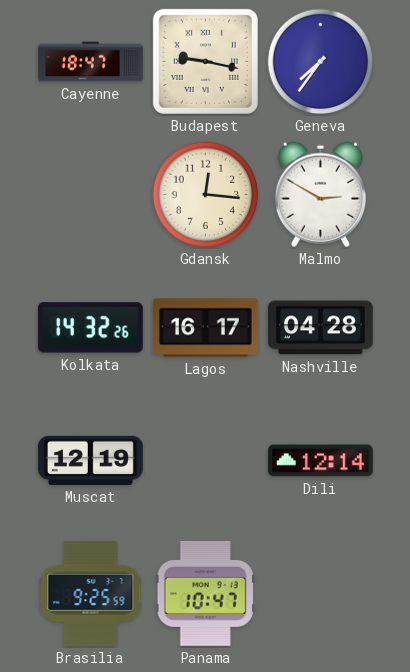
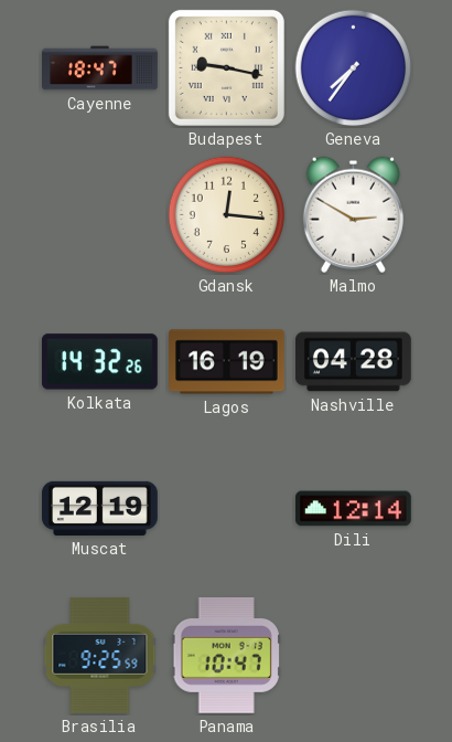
Lagos: 16:17 -> 16:19 (227, 362)
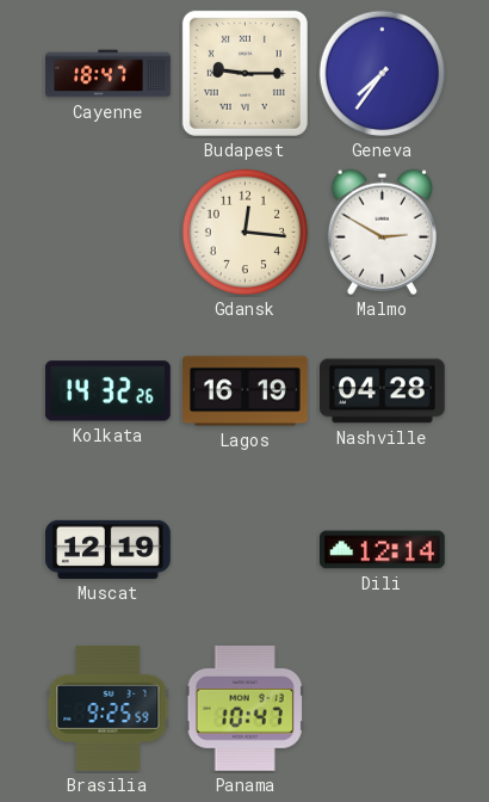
Budapest: 9:17 -> 9:15 (244, 73)
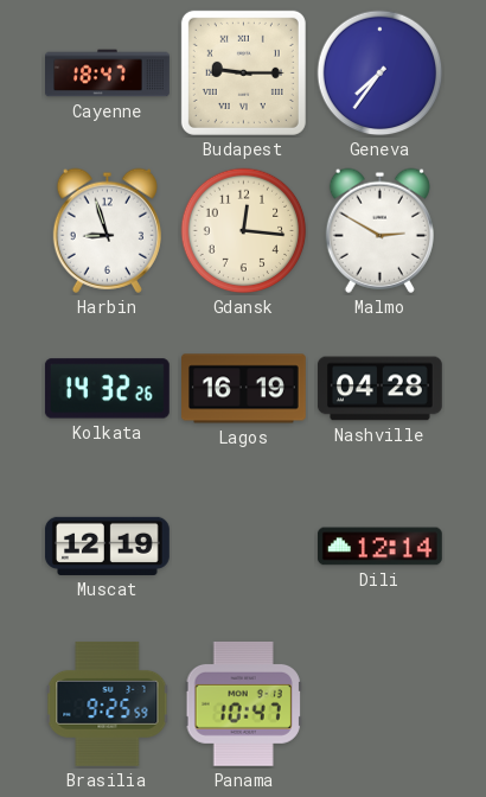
Harbin: none -> 8:57 (107, 230)
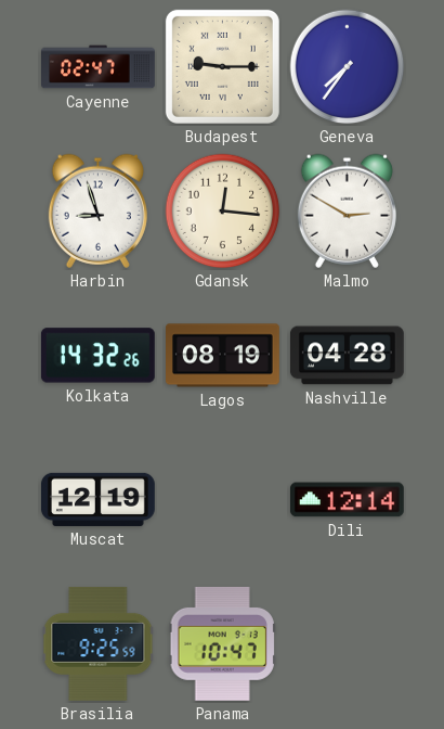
Cayenne: 18:47 -> 02:47 (99, 67)
Lagos: 16:19 -> 08:19 (223, 356)
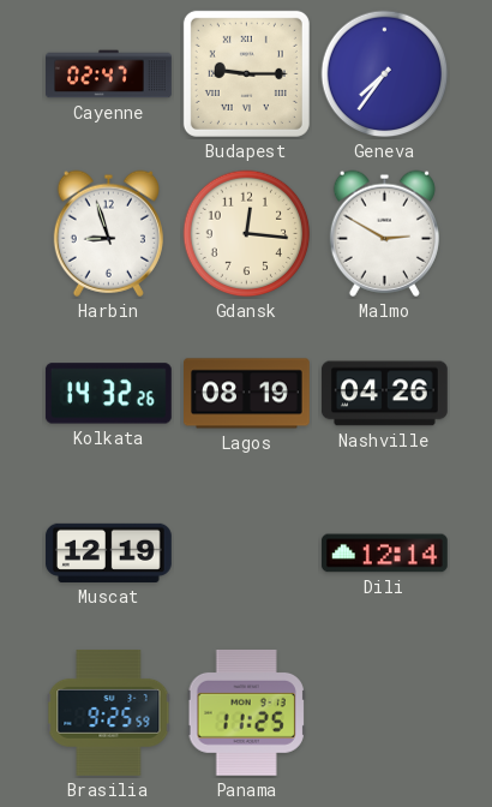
Nashville: 04:28 -> 04:26 (384, 394)
Panama: 10:47 -> 11:25 (246, 712)
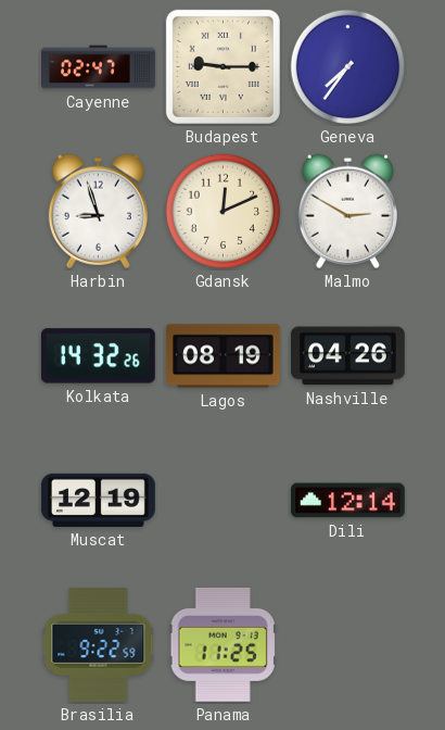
Gdansk: 12:16 -> 12:11 (224, 212)
Brasilia: 9:25 -> 9:22 (99, 644)
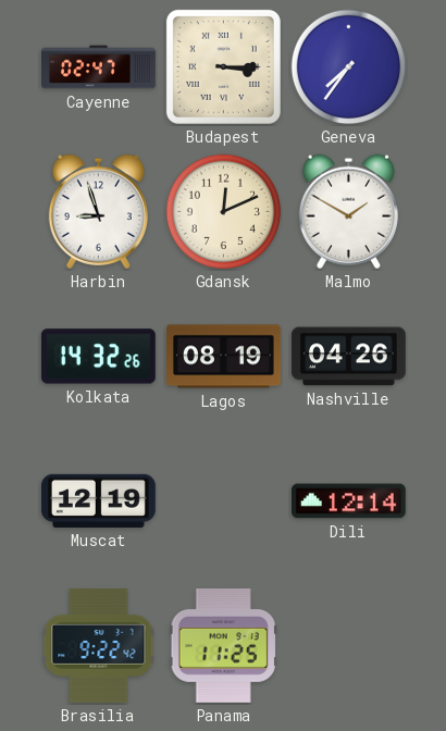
Budapest: 9:15 -> 3:15 (223, 66)
Malmo: 2:50 -> 1:50 (348, 211)
Brasilia: 9:22:59 -> 9:22:42 (99, 645)
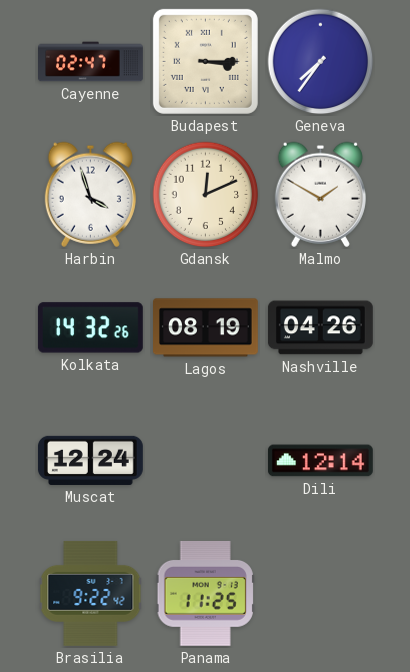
Harbin: 8:57 -> 3:57 (90, 194)
Muscat: 12:19 -> 12:24 (91, 460)
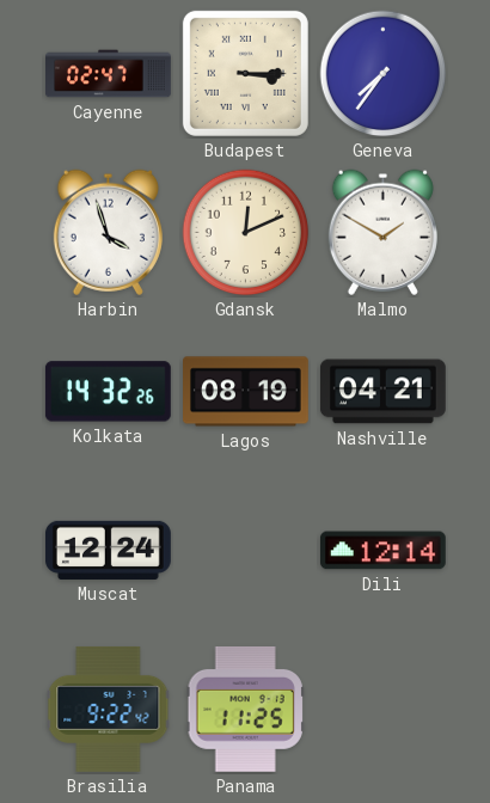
Nashville: 04:26 -> 04:21 (382, 392)
